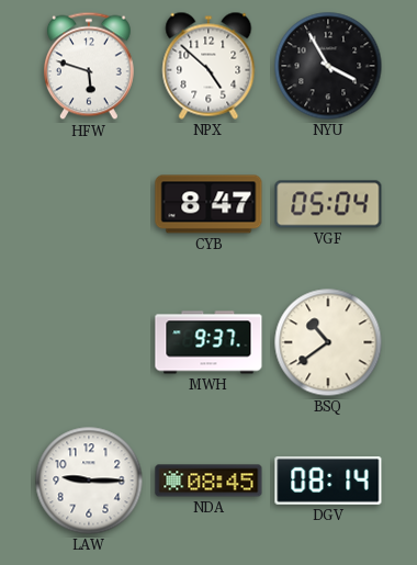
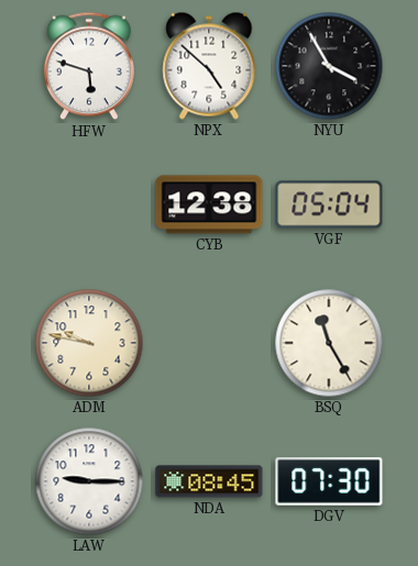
CYB: 8:47 -> 12:38 (209, 204)
ADM: none -> 9:47 (89, 343)
MWH: 9:37 -> none (208, 342)
BSQ: 10:39 -> 11:25 (329, 343)
DGV: 08:14 -> 07:30 (329, 482)
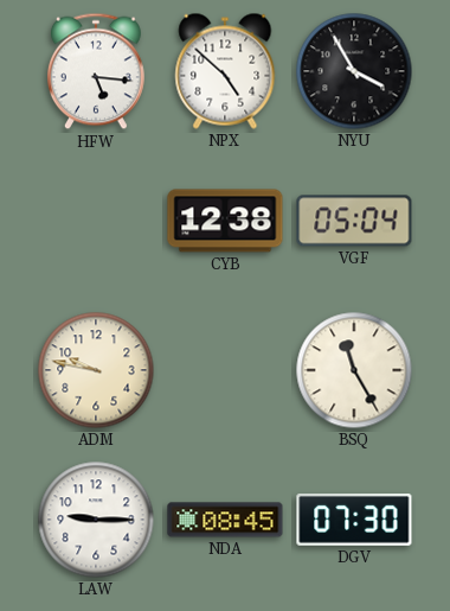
HFW: 5:48 -> 5:16 (96, 71)
